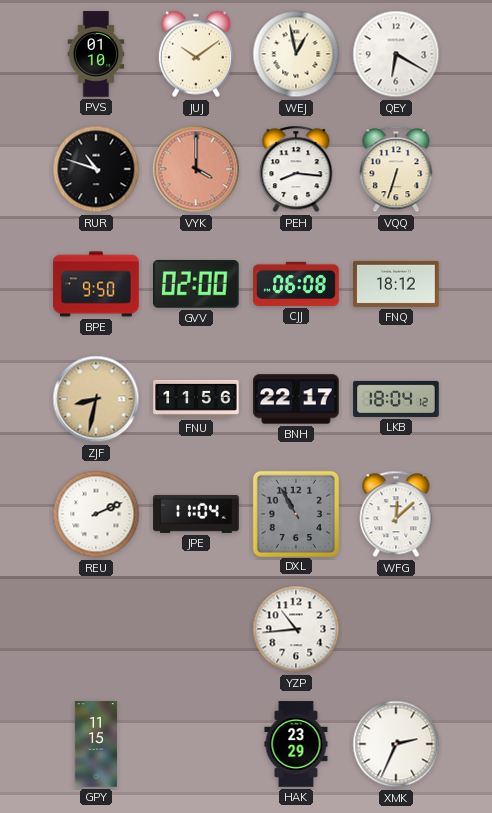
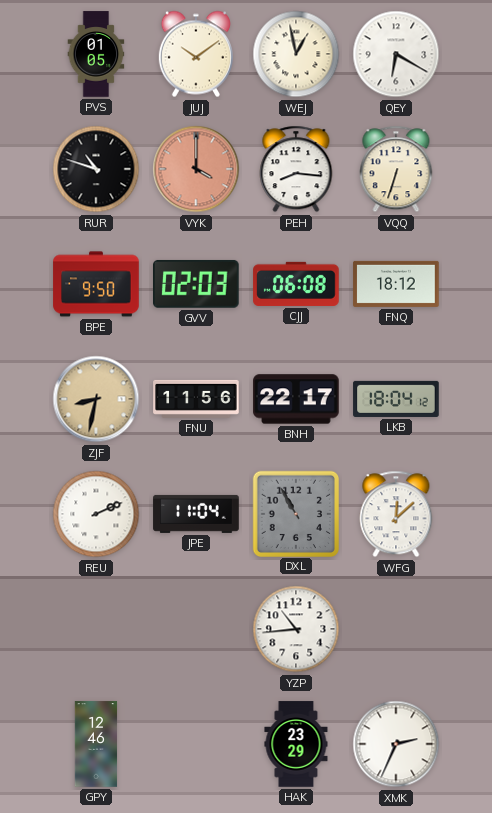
PVS: 01:10 -> 01:05 (96, 54)
GVV: 02:00 -> 02:03 (197, 284)
GPY: 11:15 -> 12:46 (96, 744)
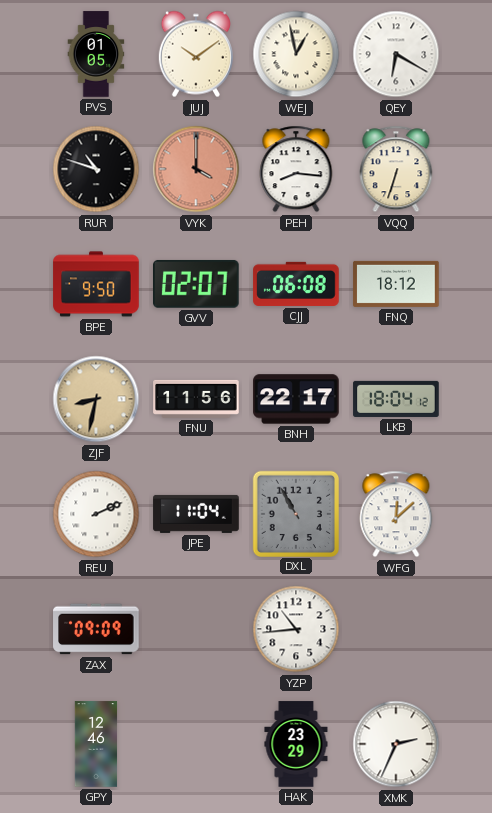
GVV: 02:03 -> 02:07 (197, 284)
ZAX: none -> 09:09 (96, 629)
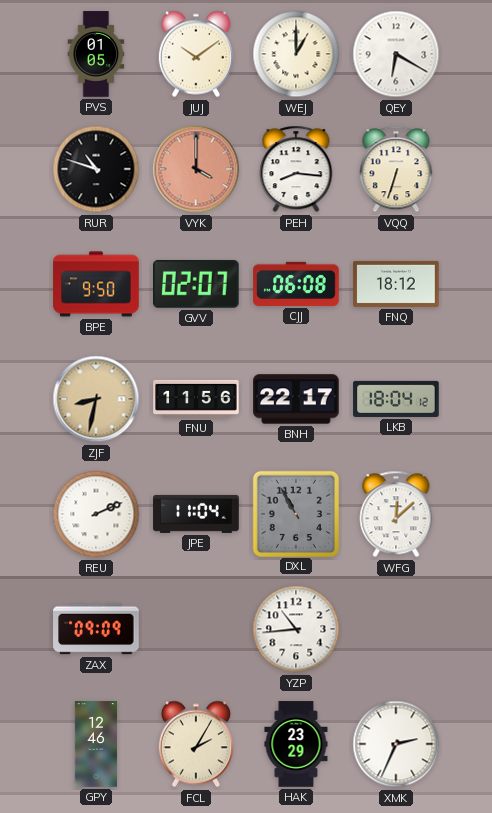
WEJ: 12:58 -> 1:00 (296, 54)
FCL: none -> 2:05 (196, 744)
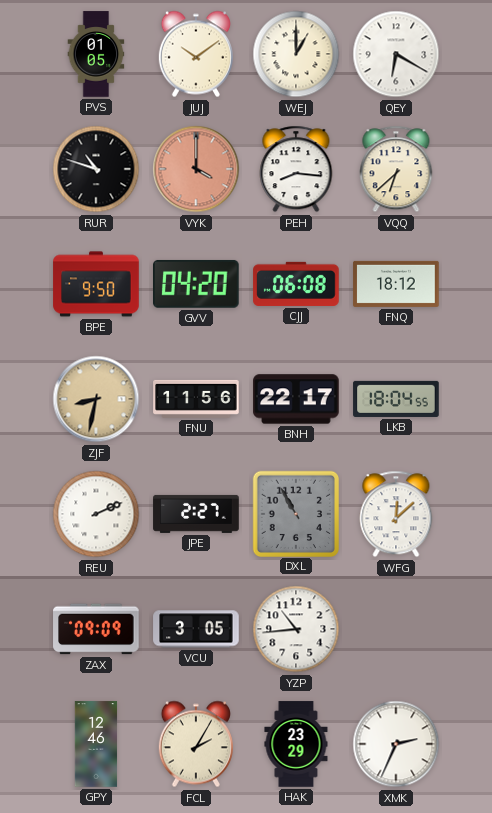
VQQ: 6:33 -> 6:38 (396, 169)
GVV: 02:07 -> 04:20 (197, 284)
LKB: 18:04:12 -> 18:04:55 (396, 399)
JPE: 11:04 -> 2:27 (196, 514)
VCU: none -> 3:05 (196, 629)
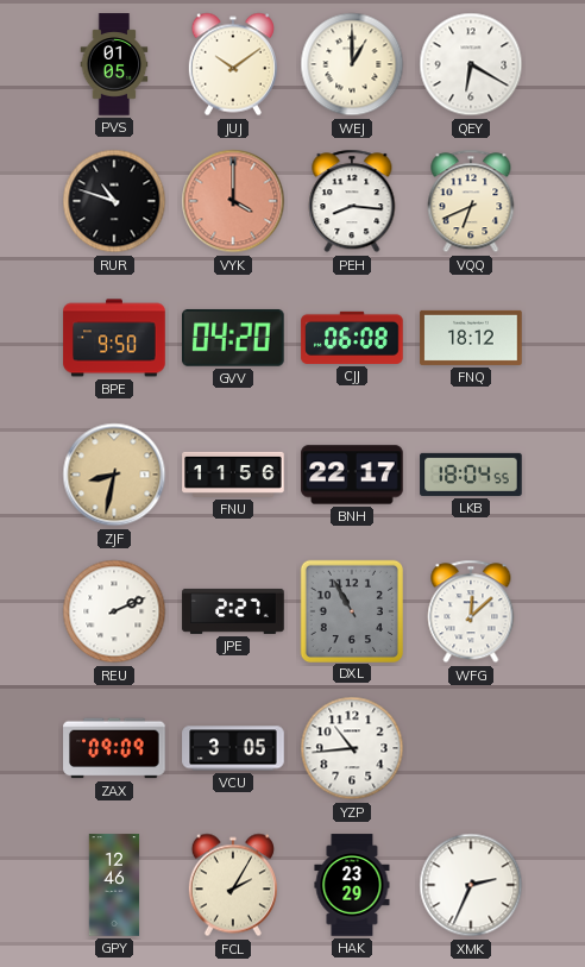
VQQ: 6:38 -> 6:41 (471, 201)
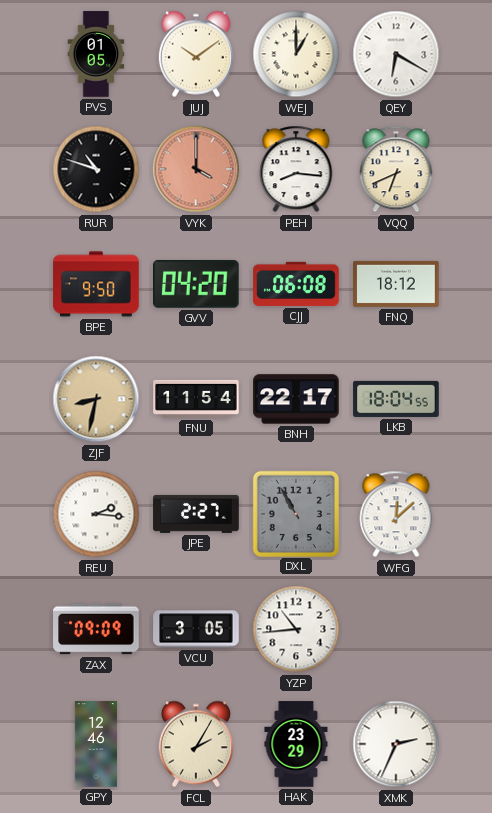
FNU: 11:56 -> 11:54 (196, 399)
REU: 2:11 -> 2:16 (96, 514)
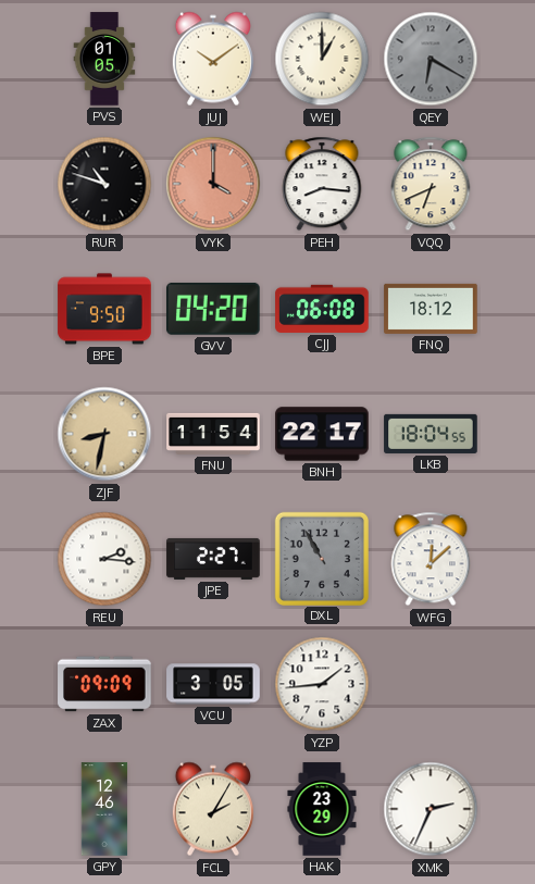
QEY dial: white -> grey (431, 59)
YZP: 10:44 -> 1:44 (322, 684)
